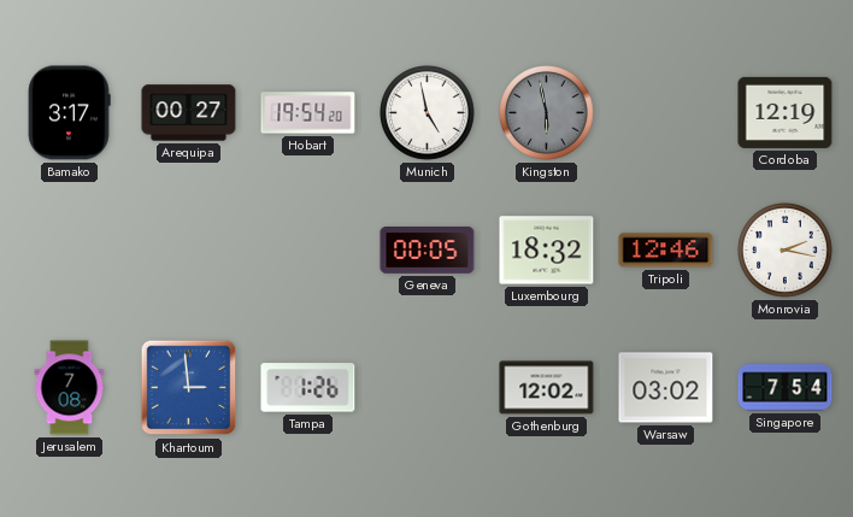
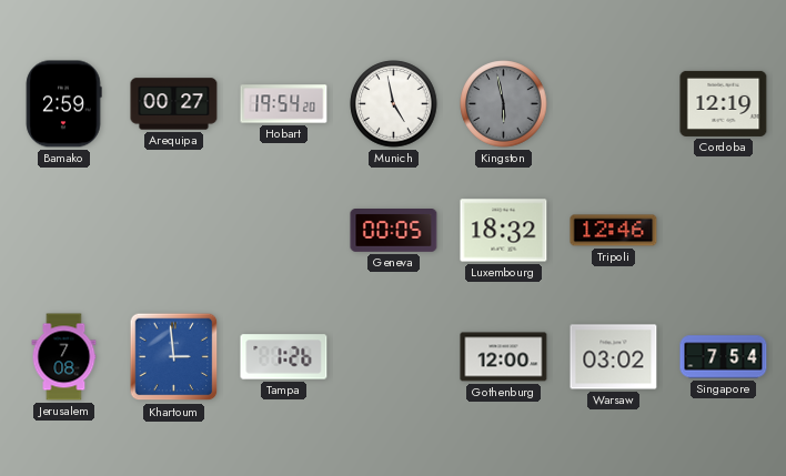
Bamako: 3:17 -> 2:59 (63, 104)
Monrovia: 2:17 -> none (786, 251)
Gothenburg: 12:02 -> 12:00 (504, 357)
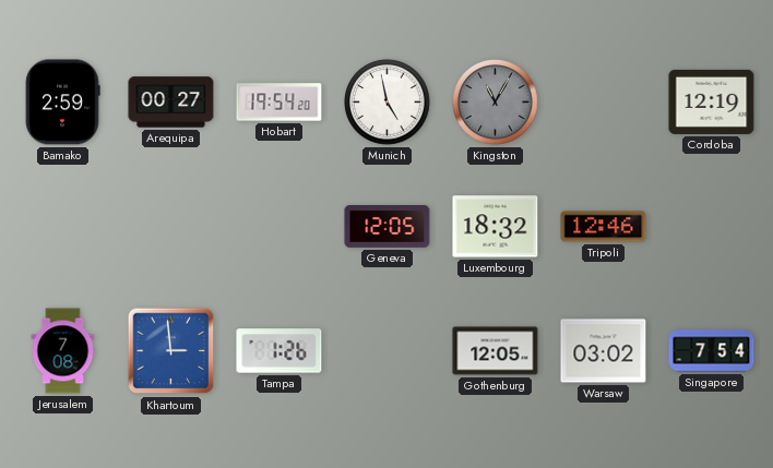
Kingston: 5:58 -> 11:05 (496, 103)
Geneva: 00:05 -> 12:05 (388, 227)
Gothenburg: 12:00 -> 12:05 (496, 351)
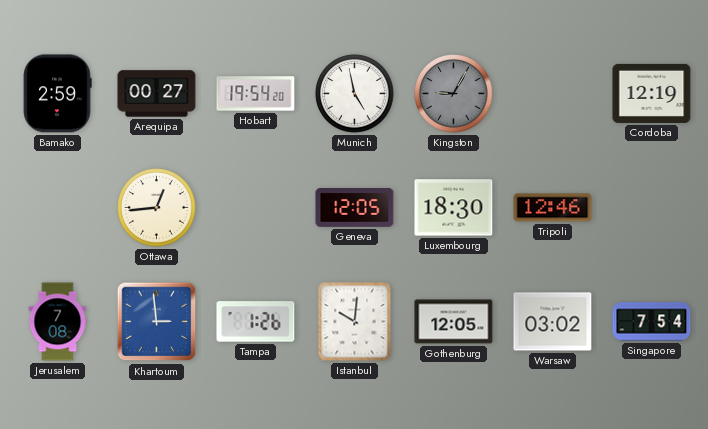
Kingston: 11:05 -> 9:05 (454, 94)
Ottawa: none -> 12:44 (157, 208)
Luxembourg: 18:32 -> 18:30 (454, 208)
Istanbul: none -> 10:01 (355, 322)
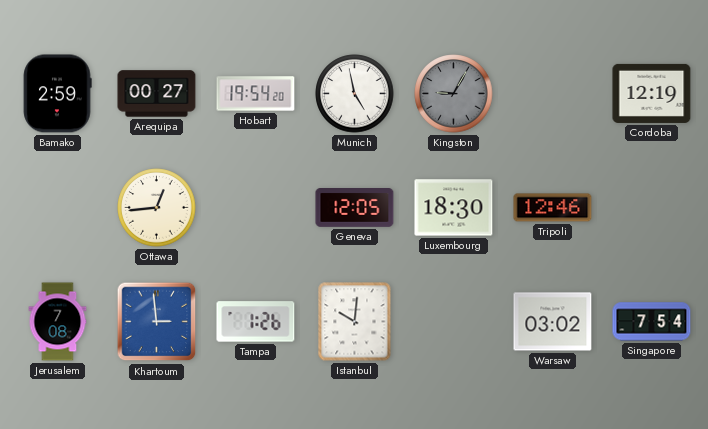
Gothenburg: 12:05 -> none (454, 322)
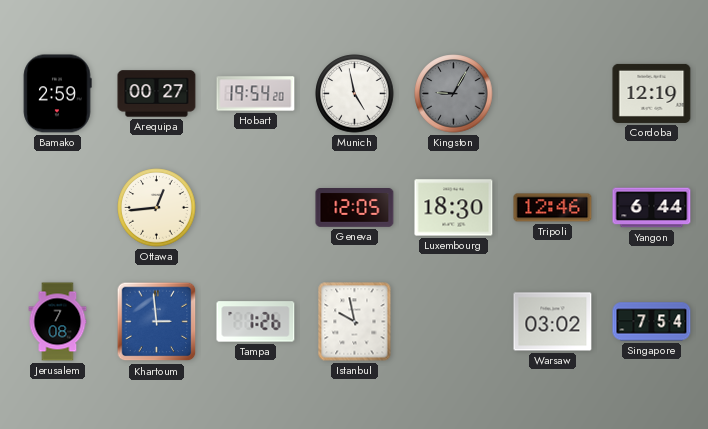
Yangon: none -> 6:44 (652, 208)
Istanbul: 10:01 -> 9:58 (355, 322)
